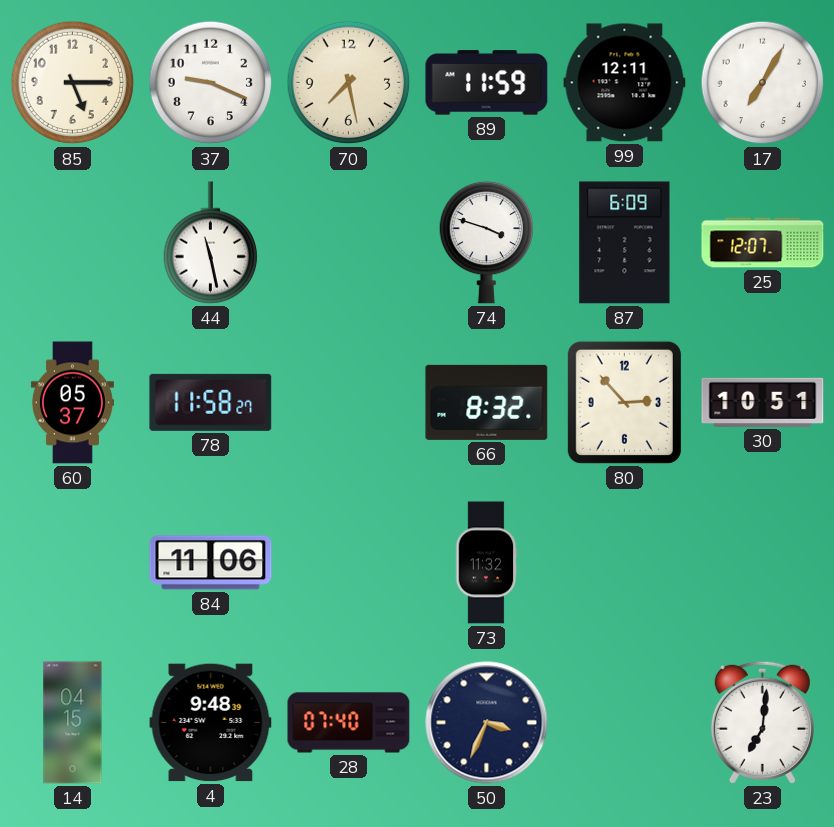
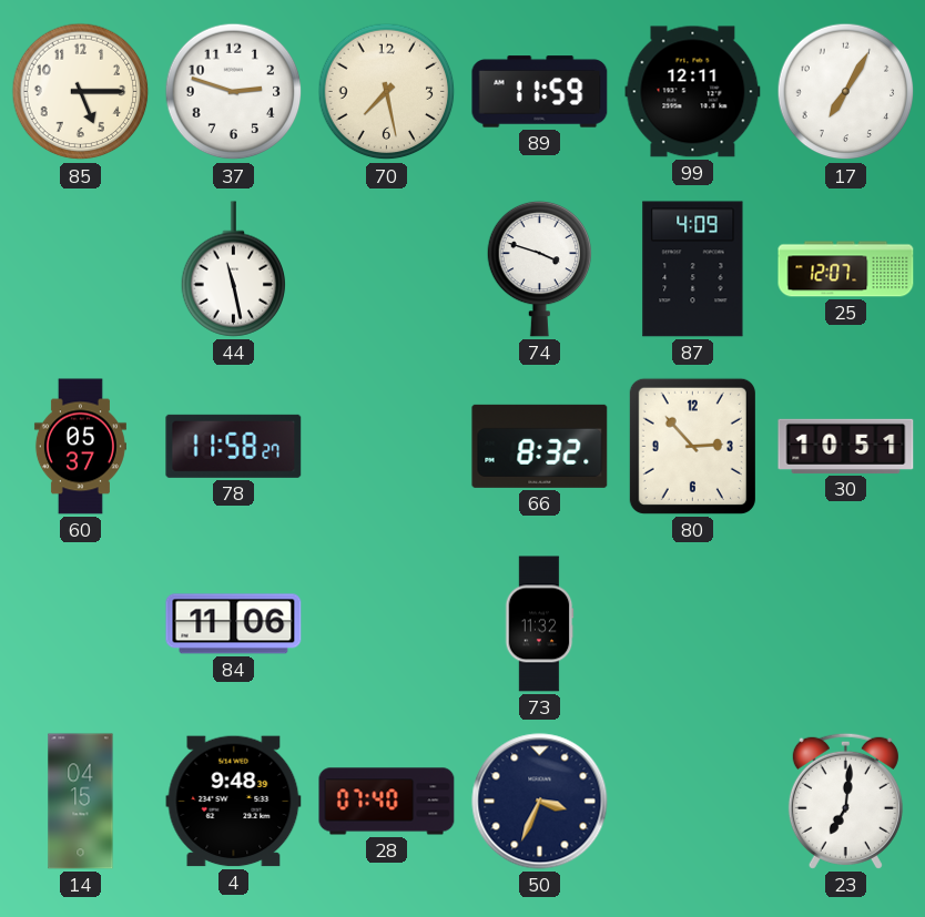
37: 9:19 -> 2:48 (234, 92)
87: 6:09 -> 4:09 (693, 269)
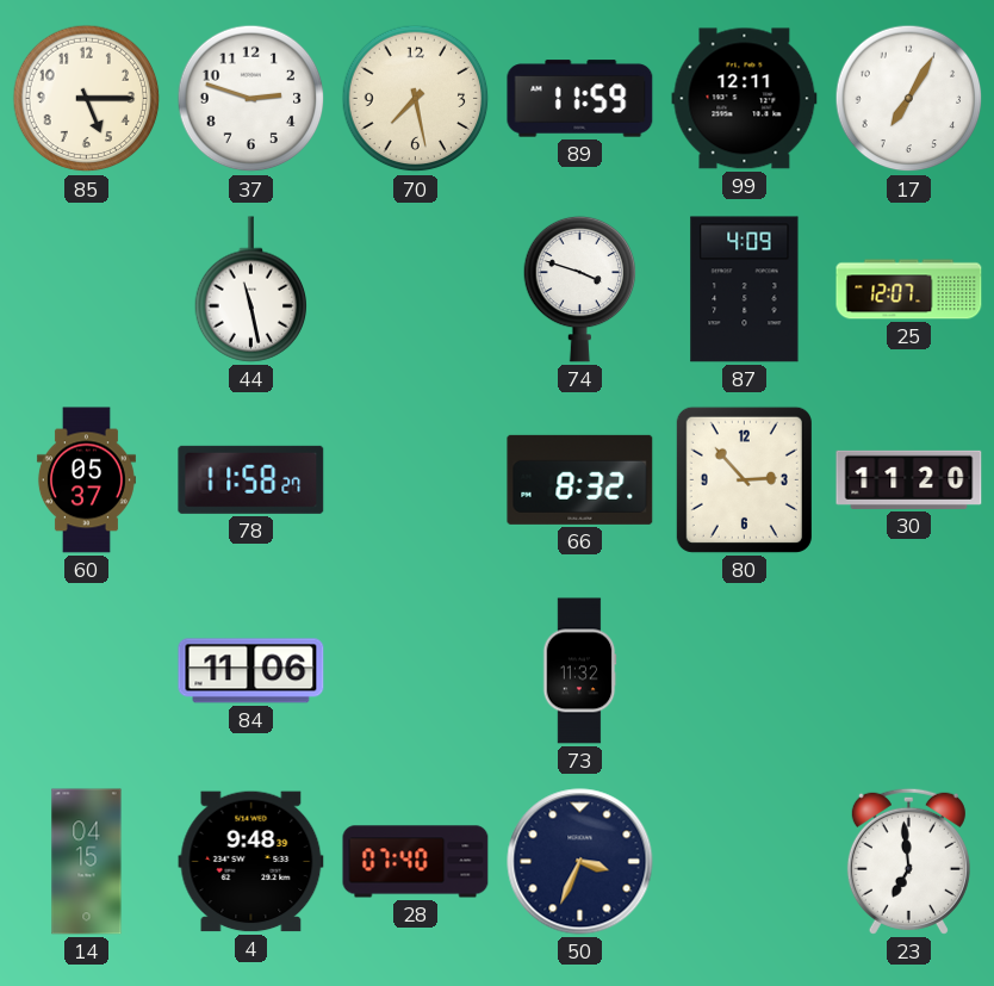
30: 10:51 -> 11:20 (909, 479)
23: 7:01 -> 6:59 (908, 861)
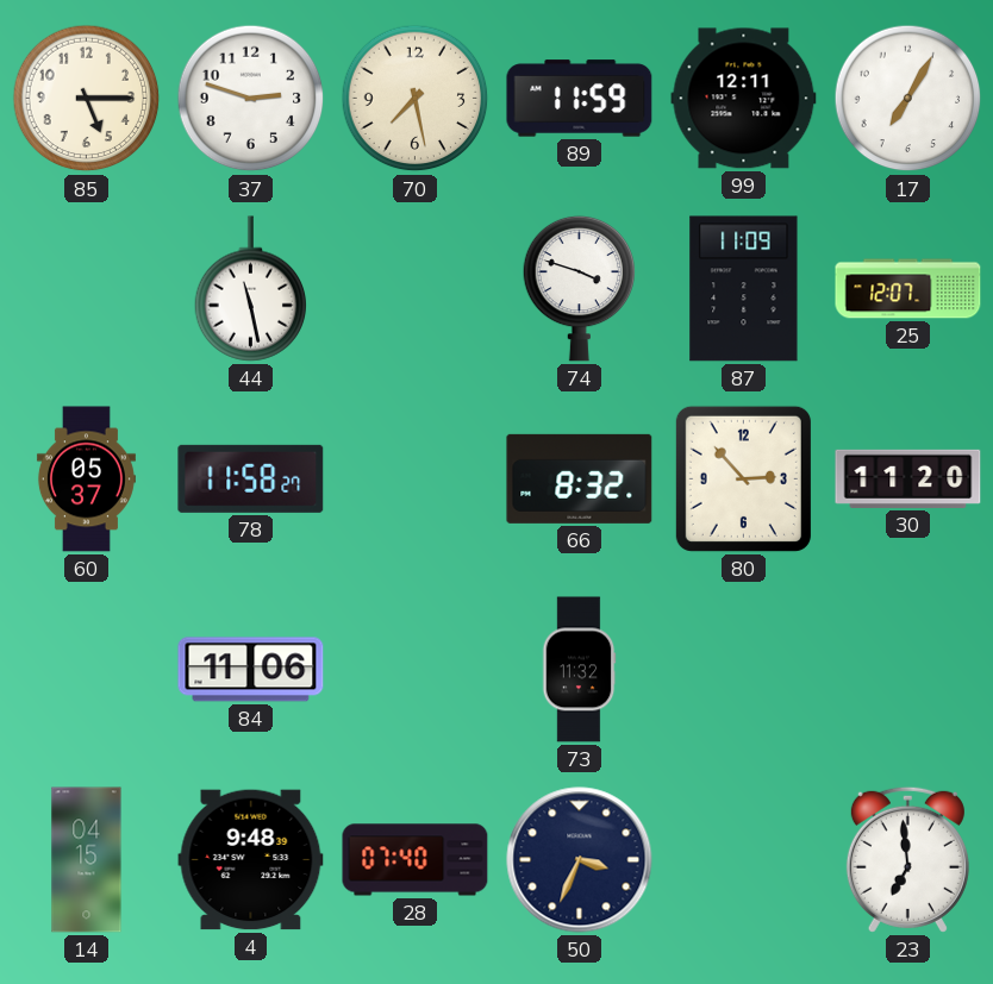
87: 4:09 -> 11:09 (744, 289)
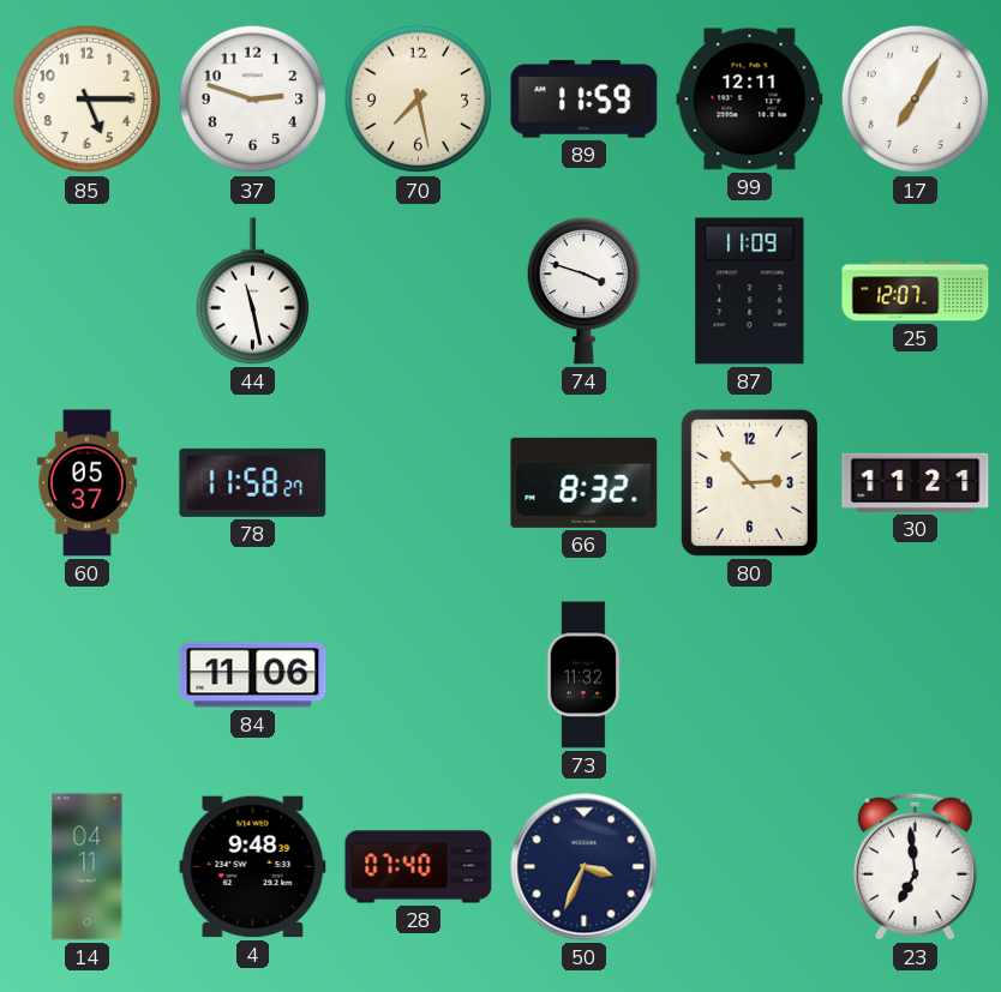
30: 11:20 -> 11:21 (916, 482)
14: 04:15 -> 04:11 (88, 867)
